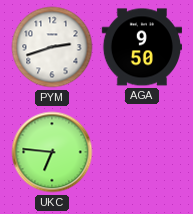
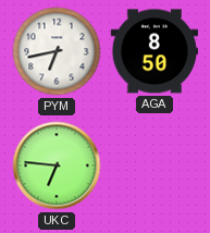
PYM: 2:42 -> 6:43 (57, 51)
AGA: 9:50 -> 8:50 (153, 51)
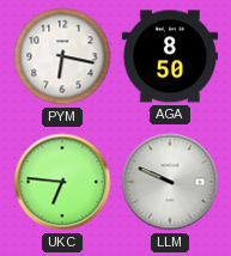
PYM: 6:43 -> 6:17 (62, 56)
LLM: none -> 9:49 (170, 182)
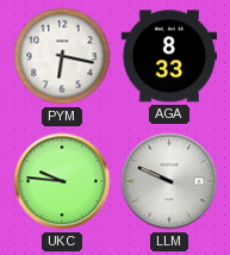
AGA: 8:50 -> 8:33 (168, 56)
UKC: 6:46 -> 9:46 (62, 181)
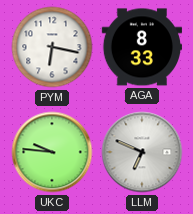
LLM: 9:49 -> 6:49 (142, 152)
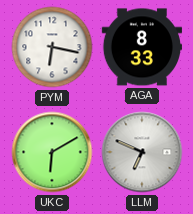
UKC: 9:46 -> 6:10 (52, 152)
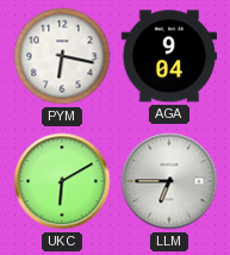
AGA: 8:33 -> 9:04 (168, 56)
LLM: 6:49 -> 6:45 (169, 181)
